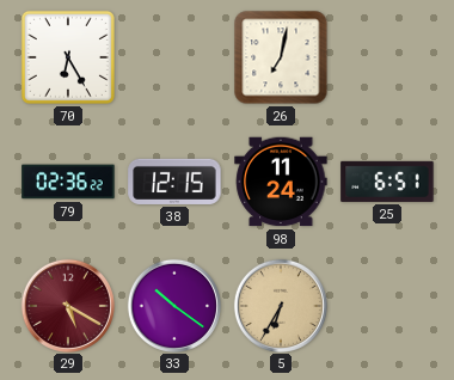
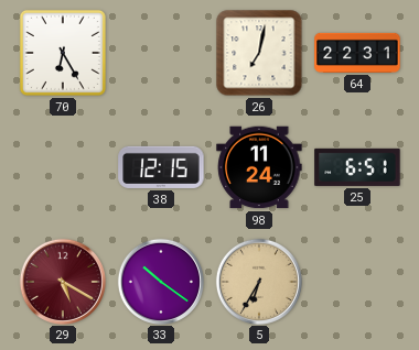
64: none -> 22:31 (357, 53)
79: 02:36 -> none (68, 182)
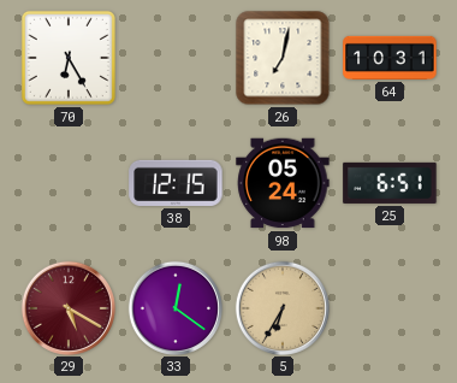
64: 22:31 -> 10:31 (390, 58)
98: 11:24 -> 05:24 (283, 183)
33: 10:21 -> 12:21 (174, 307)
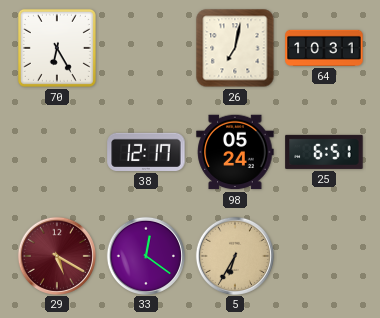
38: 12:15 -> 12:17 (146, 152)
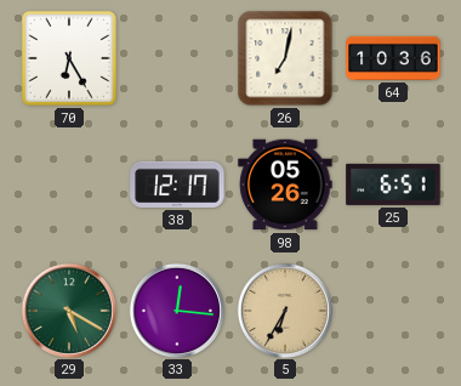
64: 10:31 -> 10:36 (393, 58)
98: 05:24 -> 05:26 (285, 185)
29 dial: burgundy -> green (68, 310)
33: 12:21 -> 12:16 (176, 310)
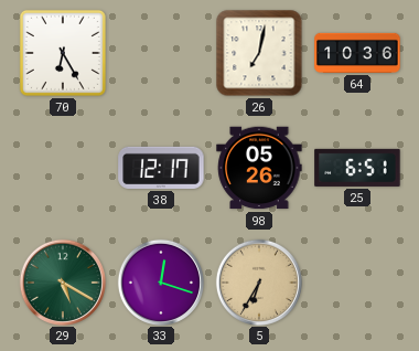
33: 12:16 -> 12:18 (160, 281)
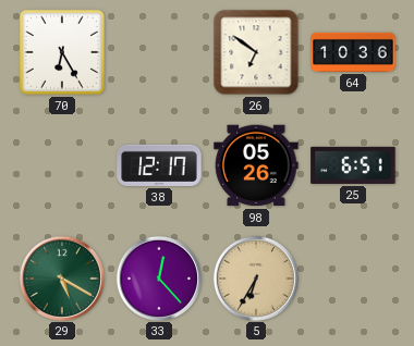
26: 7:02 -> 6:51 (256, 52)
33: 12:18 -> 12:23 (158, 277)
